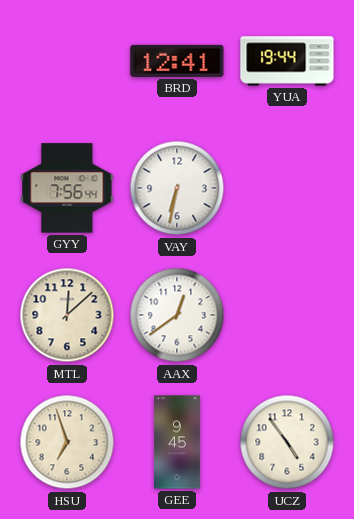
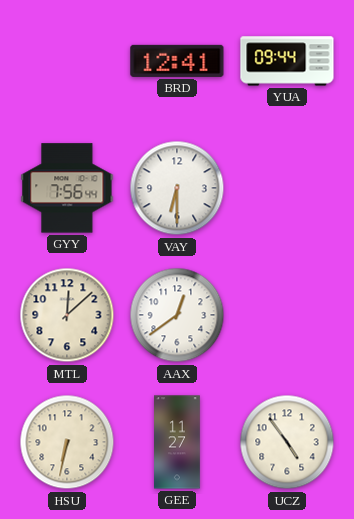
YUA: 19:44 -> 09:44 (287, 61)
VAY: 6:32 -> 6:30 (177, 188)
HSU: 6:57 -> 6:32 (67, 442)
GEE: 9:45 -> 11:27 (178, 442)
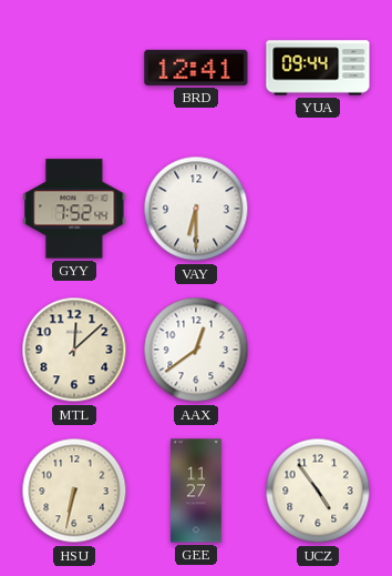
GYY: 7:56 -> 7:52 (74, 209)
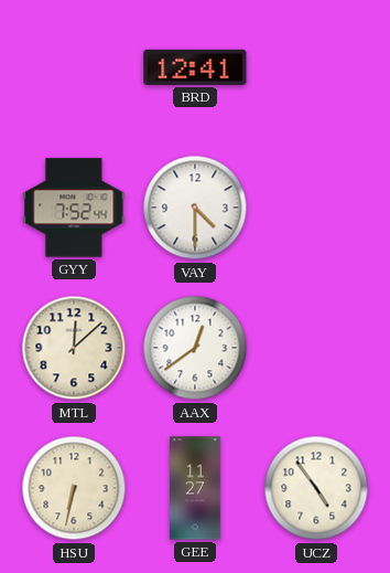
YUA: 09:44 -> none (318, 68)
VAY: 6:30 -> 4:30 (195, 208)
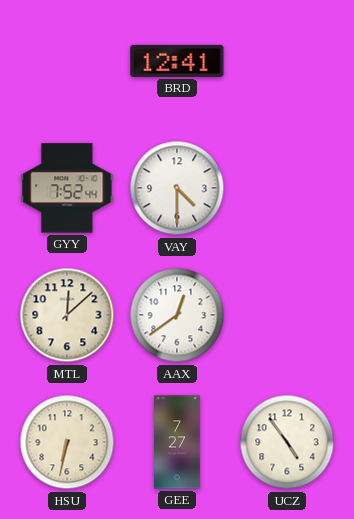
GEE: 11:27 -> 7:27 (178, 442)
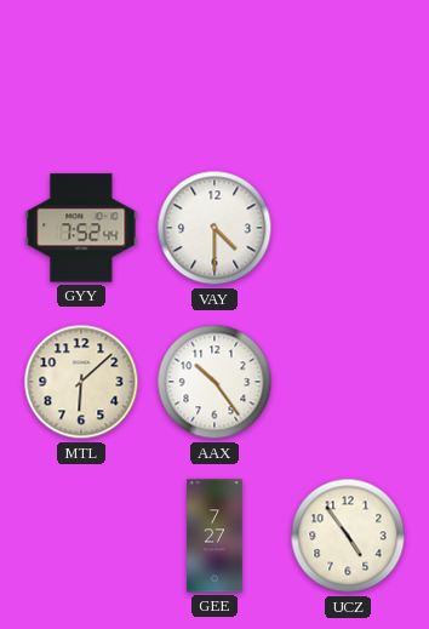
BRD: 12:41 -> none (177, 61)
MTL: 12:08 -> 6:08 (81, 382)
AAX: 12:39 -> 10:24 (215, 382)
HSU: 6:32 -> none (67, 442)
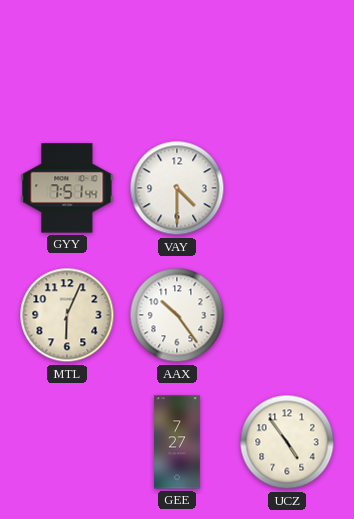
GYY: 7:52 -> 7:51 (67, 188)
MTL: 6:08 -> 6:04 (67, 315)
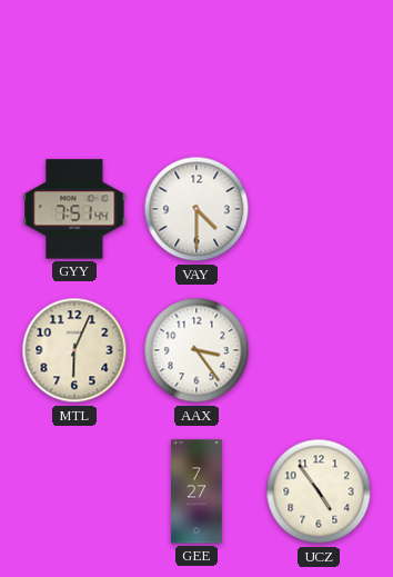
AAX: 10:24 -> 3:24 (196, 350)
